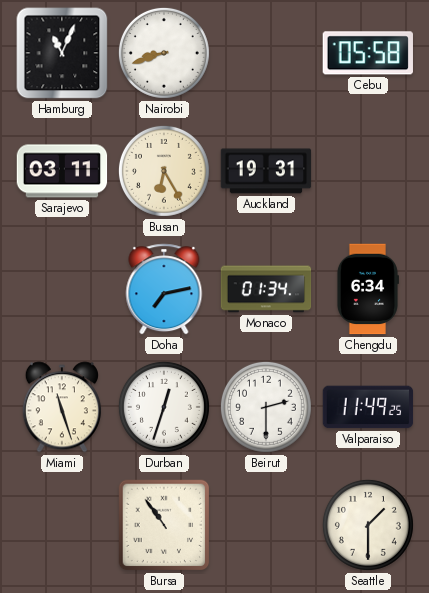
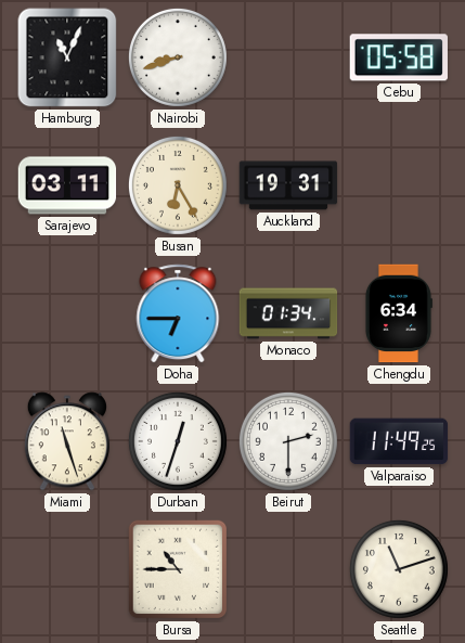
Doha: 7:13 -> 6:45 (178, 313)
Bursa: 10:54 -> 10:45 (178, 569)
Seattle: 1:30 -> 11:12 (399, 569)
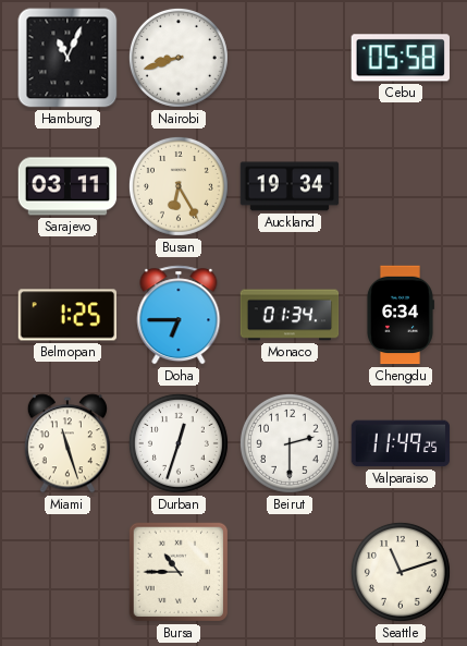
Auckland: 19:31 -> 19:34 (290, 186)
Belmopan: none -> 1:25 (67, 315)
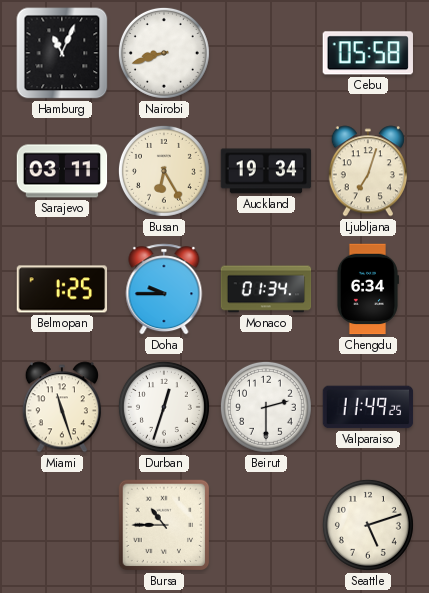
Ljubljana: none -> 7:03 (368, 171)
Doha: 6:45 -> 9:45 (164, 289)
Seattle: 11:12 -> 5:12 (368, 525)
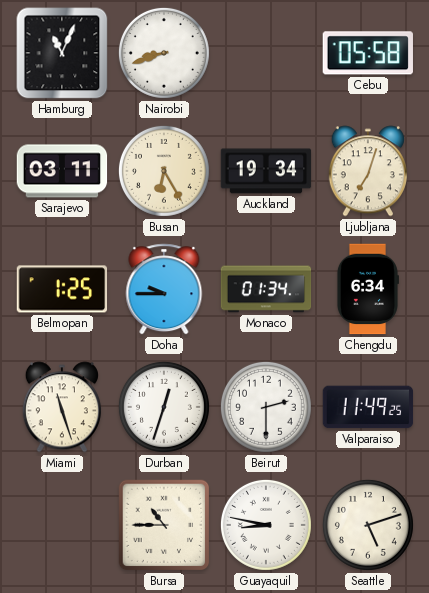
Guayaquil: none -> 8:47 (266, 525)
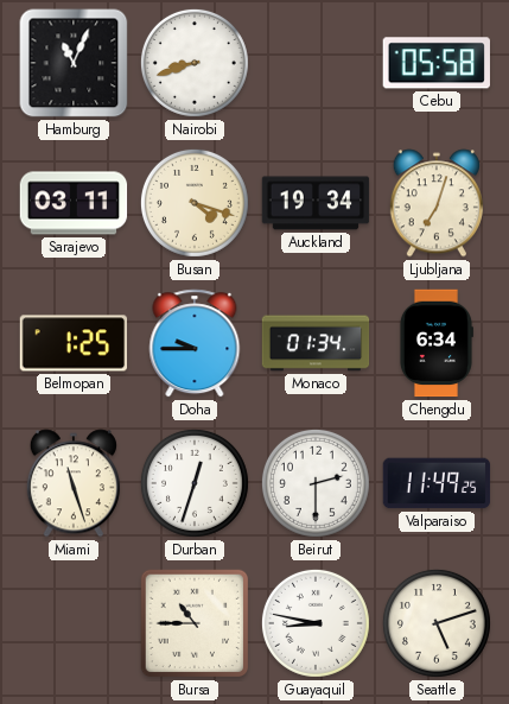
Busan: 6:25 -> 4:18 (195, 203)
